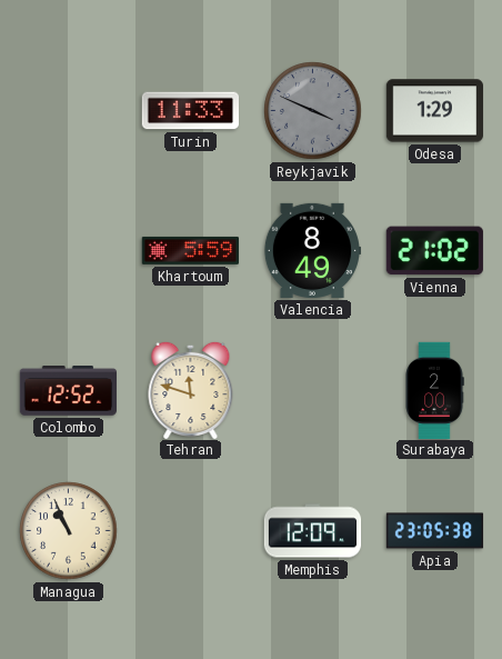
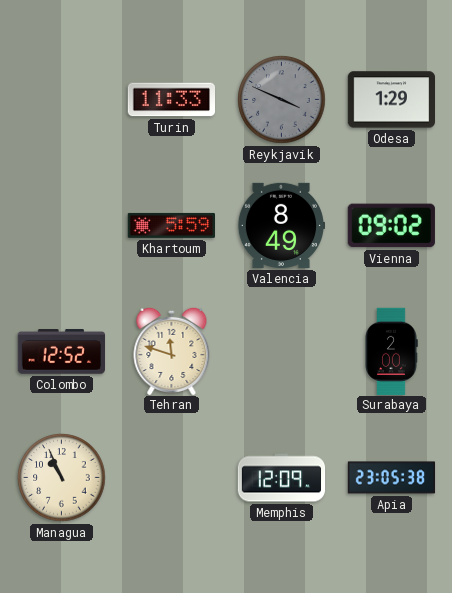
Vienna: 21:02 -> 09:02 (391, 226)
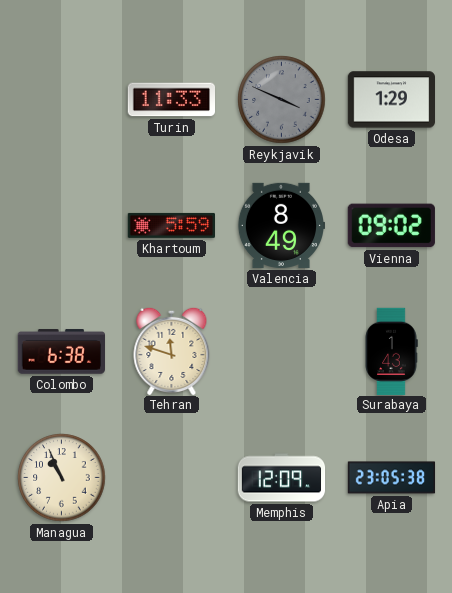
Colombo: 12:52 -> 6:38 (61, 352)
Surabaya: 2:00 -> 1:43 (391, 351)
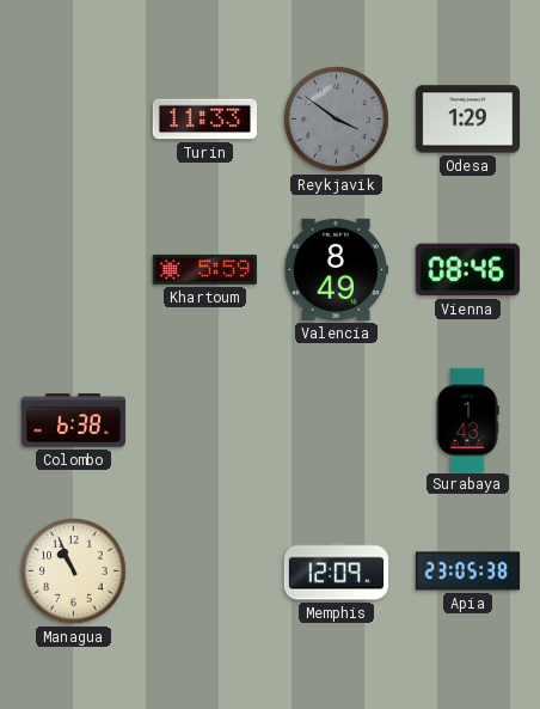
Reykjavik: 3:49 -> 3:51 (337, 120)
Vienna: 09:02 -> 08:46 (467, 270)
Tehran: 11:48 -> none (172, 350)
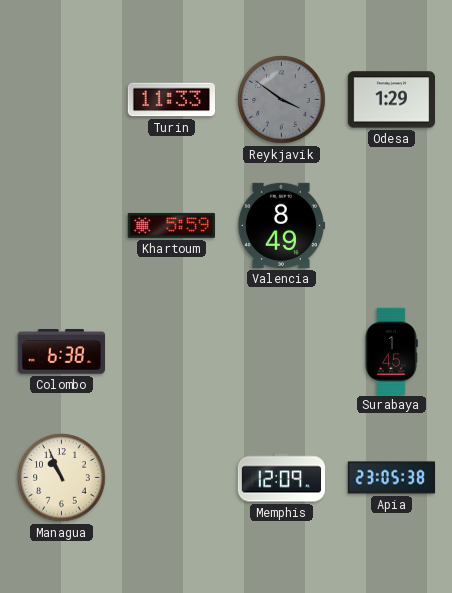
Vienna: 08:46 -> none (467, 270)
Surabaya: 1:43 -> 1:45 (391, 351)
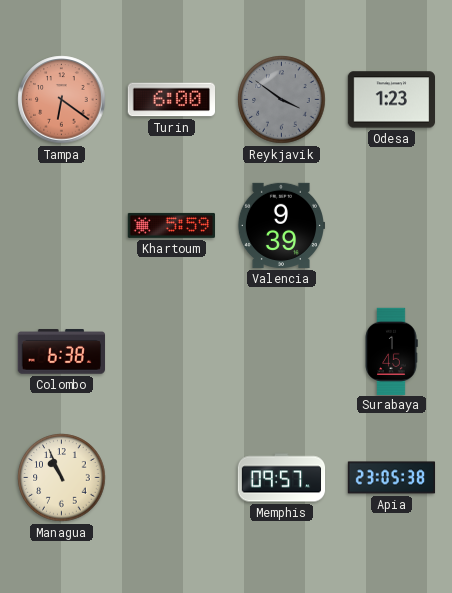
Tampa: none -> 6:21 (62, 100)
Turin: 11:33 -> 6:00 (171, 100)
Odesa: 1:29 -> 1:23 (391, 100)
Valencia: 8:49 -> 9:39 (280, 225)
Memphis: 12:09 -> 09:57 (282, 478)
